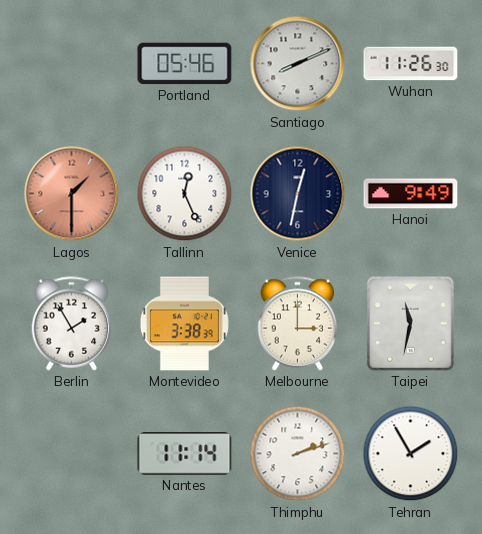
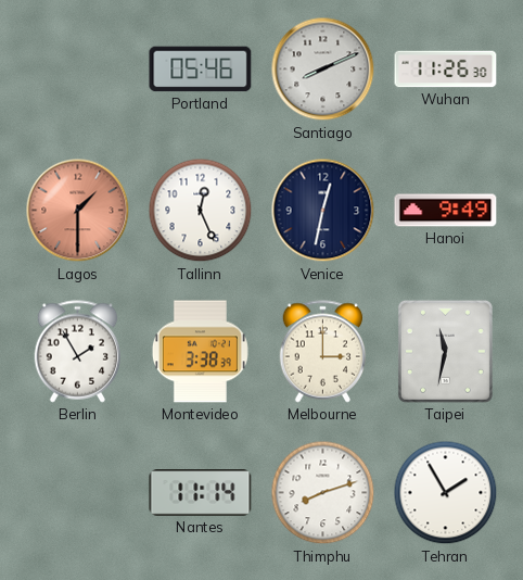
Thimphu: 2:12 -> 8:12 (323, 493)
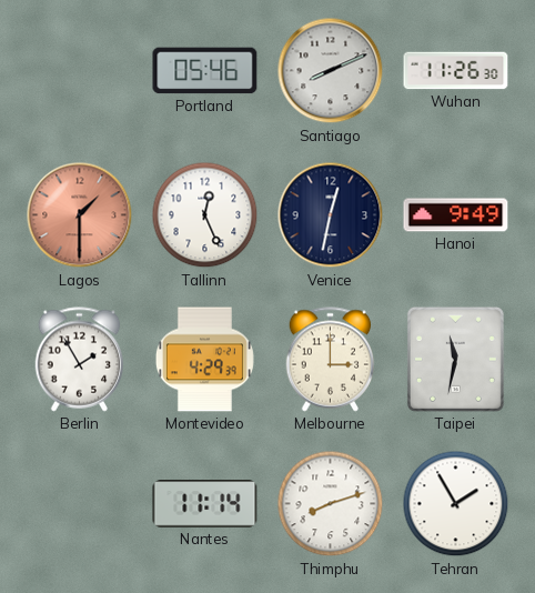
Montevideo: 3:38 -> 4:29 (204, 360)
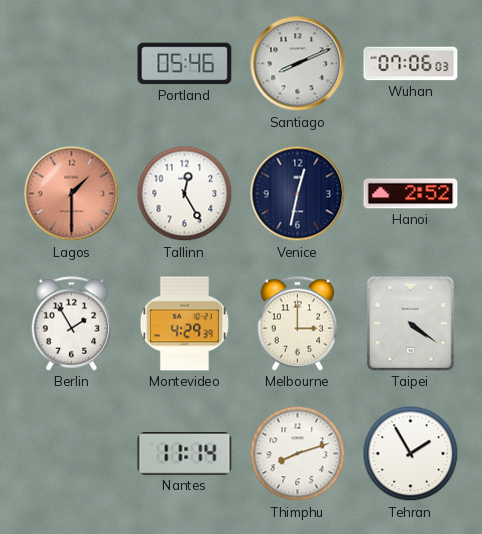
Wuhan: 11:26 -> 07:06 (411, 64)
Tallinn: 12:26 -> 12:25 (185, 194)
Hanoi: 9:49 -> 2:52 (411, 194)
Taipei: 11:32 -> 4:21 (410, 323)
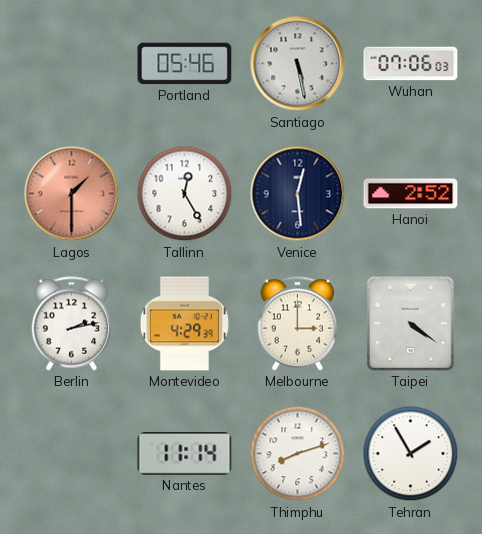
Santiago: 8:11 -> 5:28 (298, 64)
Venice: 12:32 -> 12:29 (298, 194)
Berlin: 1:55 -> 2:13 (72, 324)
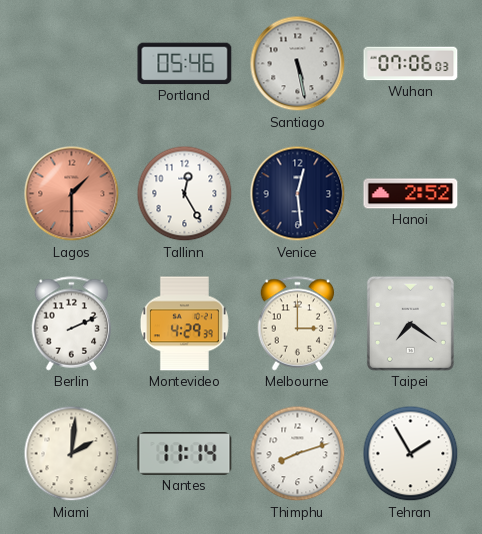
Berlin: 2:13 -> 2:11 (72, 324)
Taipei: 4:21 -> 7:21 (410, 323)
Miami: none -> 2:01 (72, 454)
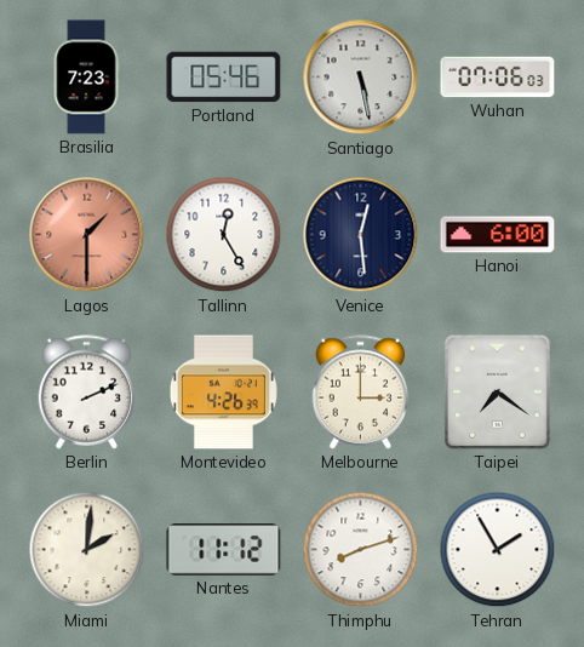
Brasilia: none -> 7:23 (86, 78)
Hanoi: 2:52 -> 6:00 (498, 235)
Montevideo: 4:29 -> 4:26 (223, 393)
Nantes: 11:14 -> 11:12 (224, 550)
